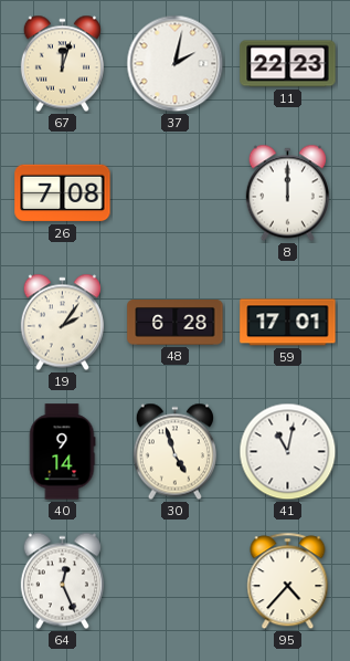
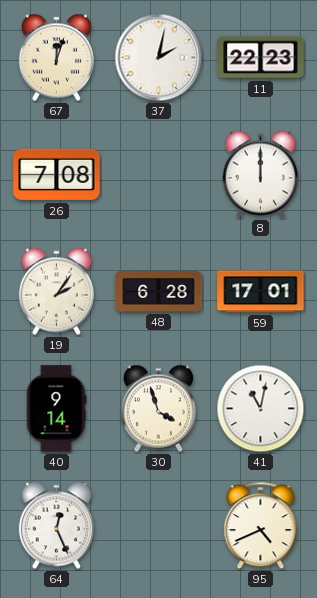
30: 4:57 -> 3:57 (158, 409)
95: 4:37 -> 4:41 (261, 526)
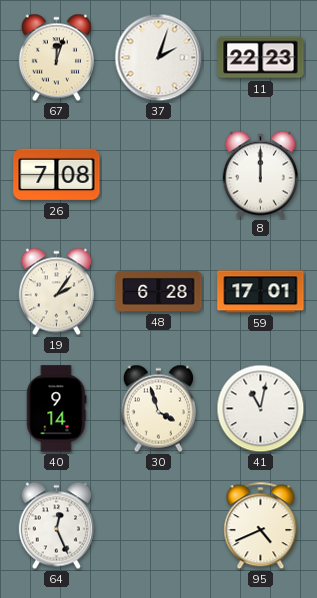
37: 2:02 -> 2:03 (159, 58)
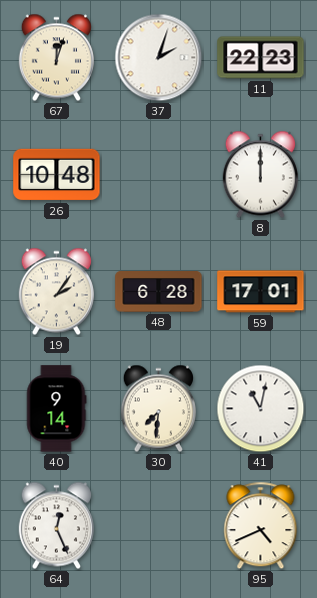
26: 7:08 -> 10:48 (57, 175)
30: 3:57 -> 7:31 (158, 409)
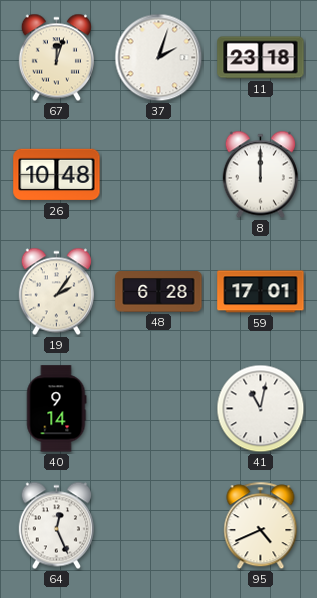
11: 22:23 -> 23:18 (261, 58)
30: 7:31 -> none (158, 409)
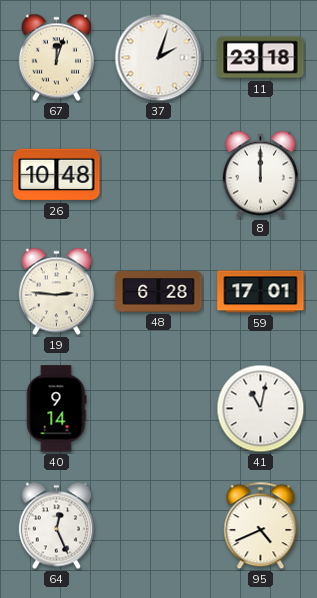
19: 2:06 -> 2:46 (56, 292)
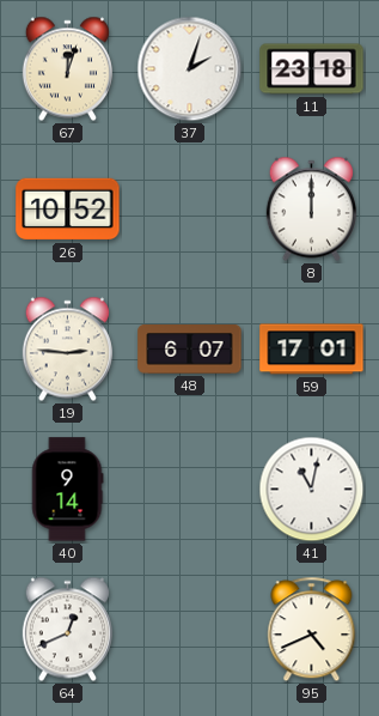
26: 10:48 -> 10:52 (68, 210)
48: 6:28 -> 6:07 (190, 350)
64: 12:26 -> 12:41 (67, 630)
